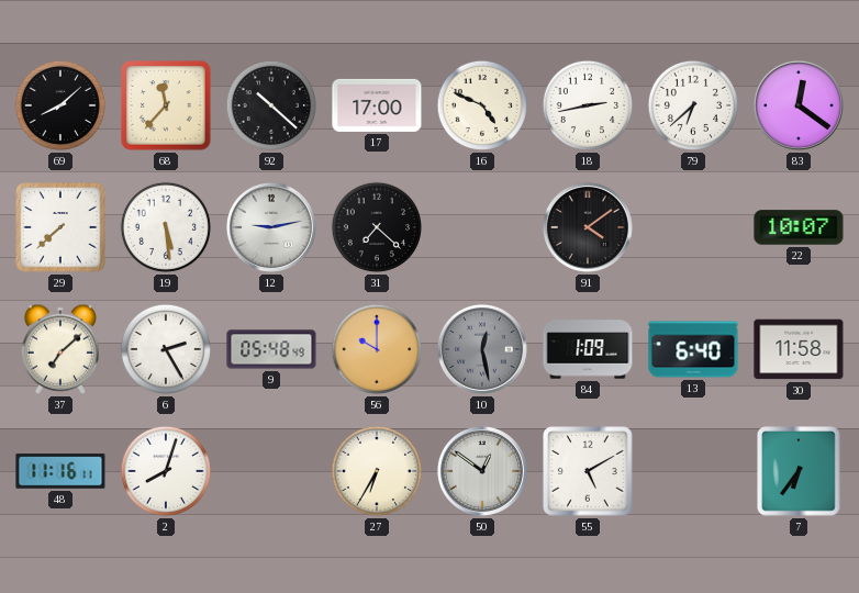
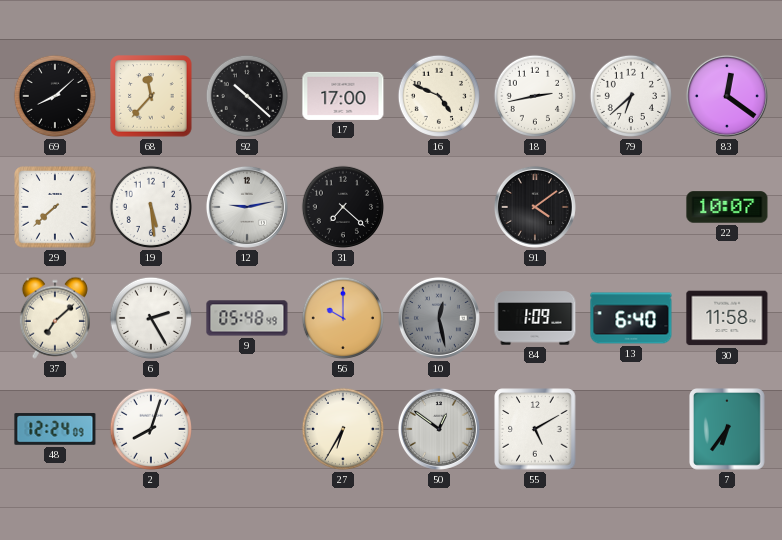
48: 11:16 -> 12:24 (55, 429)
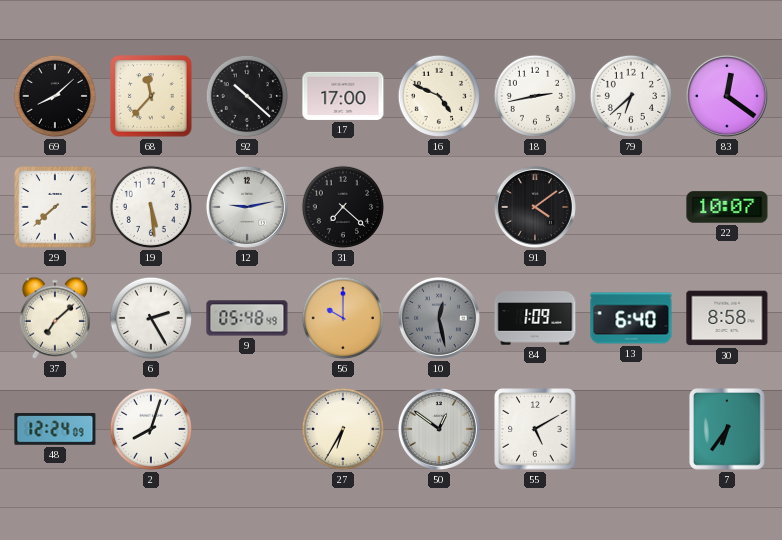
30: 11:58 -> 8:58 (727, 318)
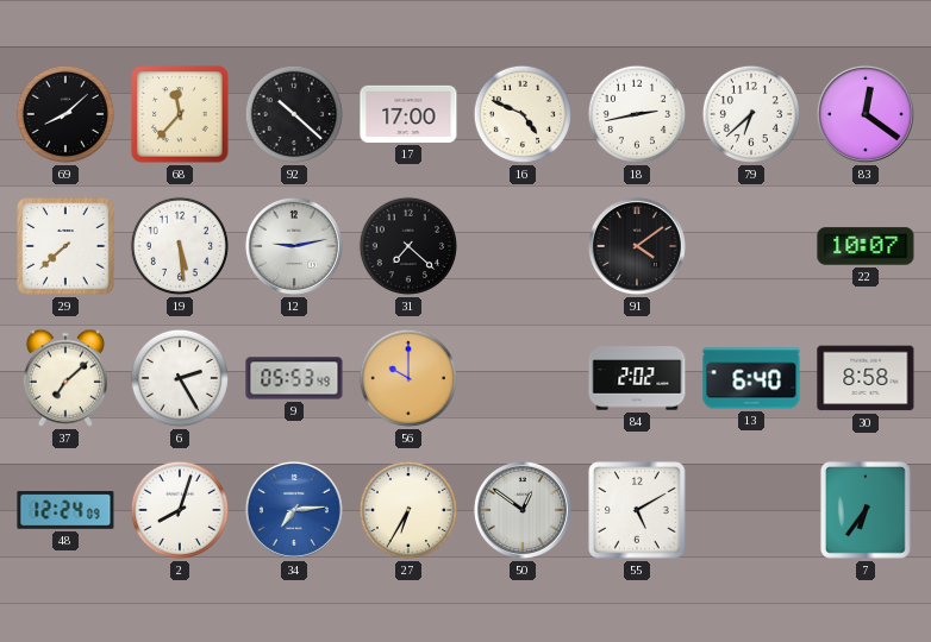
9: 05:48 -> 05:53 (294, 378)
10: 12:28 -> none (439, 318)
84: 1:09 -> 2:02 (637, 378)
34: none -> 7:14 (294, 510)
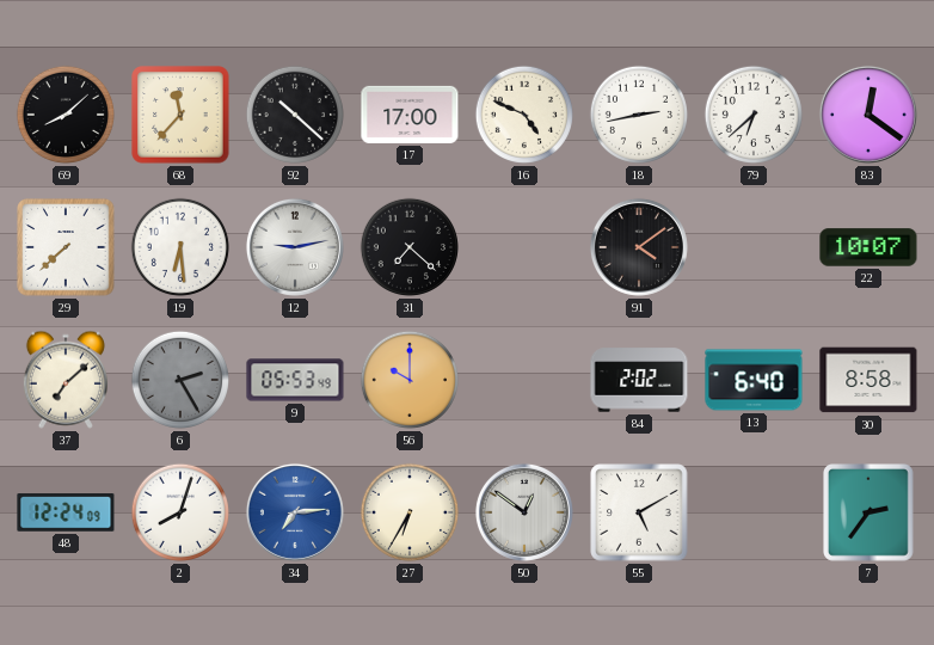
19: 5:29 -> 6:29 (180, 247)
6 dial: white -> grey (180, 380)
7: 6:36 -> 2:36 (870, 514)
